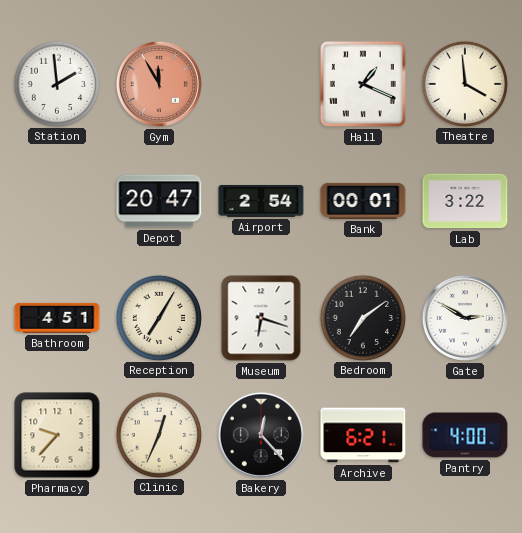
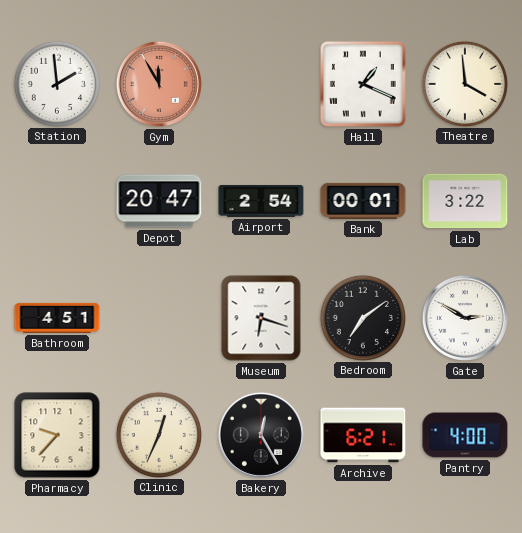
Reception: 7:05 -> none (158, 317)
Bakery: 12:23 -> 12:25 (261, 435)
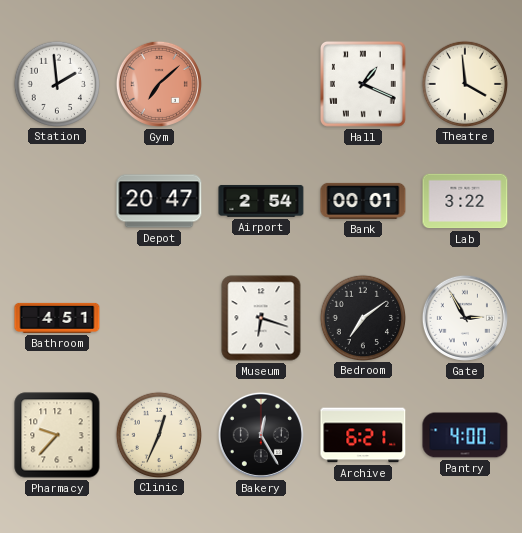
Gym: 11:55 -> 7:08 (159, 84)
Gate: 2:50 -> 2:55 (465, 318)
